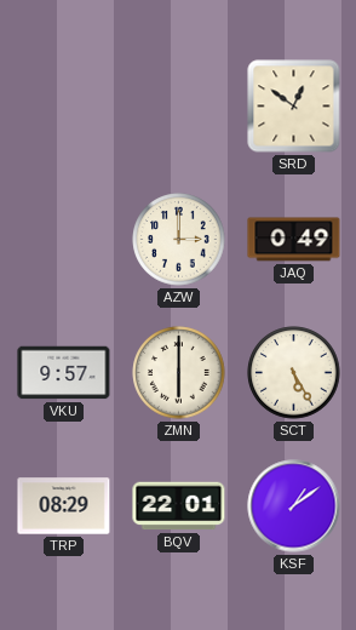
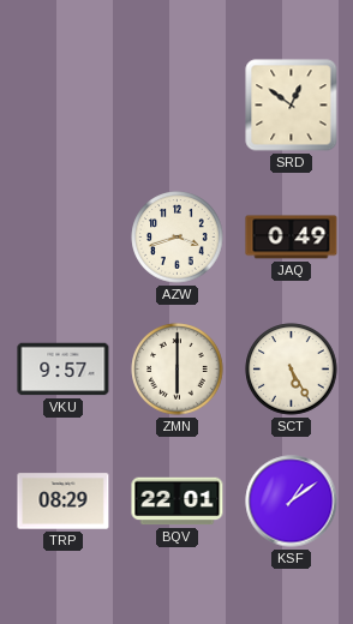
AZW: 3:00 -> 3:42 (178, 238)
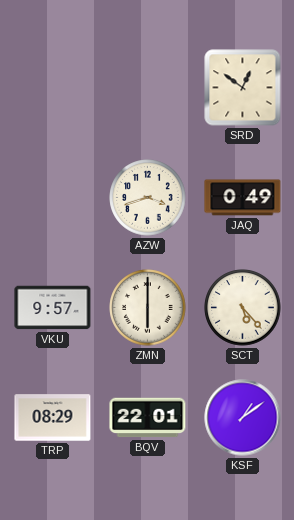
SCT: 5:25 -> 5:23 (243, 308)
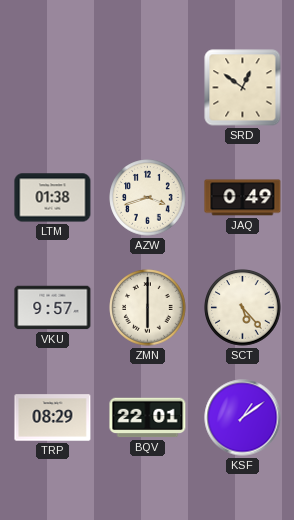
LTM: none -> 01:38 (53, 198)
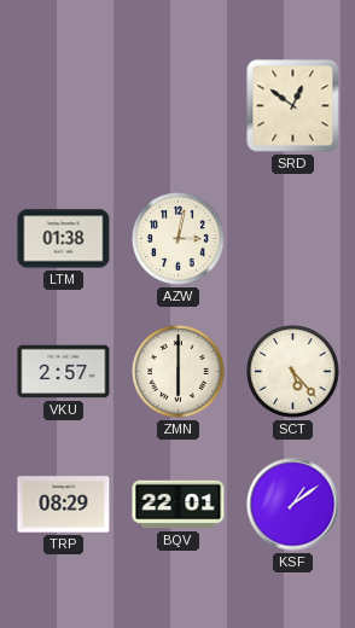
AZW: 3:42 -> 3:02 (179, 239)
JAQ: 0:49 -> none (243, 198)
VKU: 9:57 -> 2:57 (64, 372)
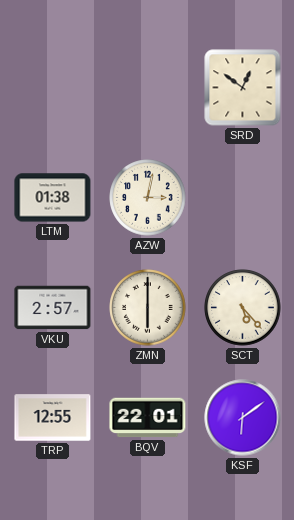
TRP: 08:29 -> 12:55 (53, 418)
KSF: 1:09 -> 6:09 (243, 418)
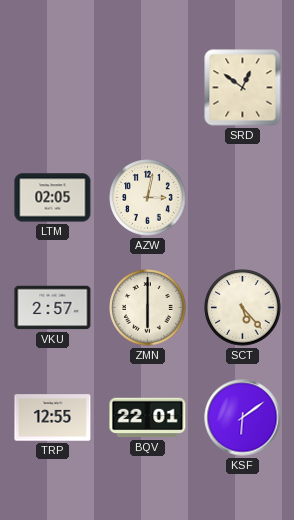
LTM: 01:38 -> 02:05 (53, 198)
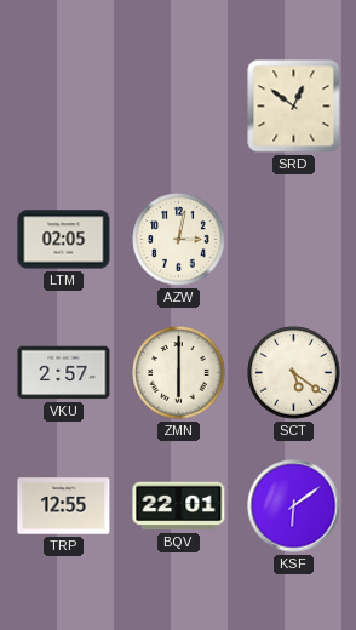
SCT: 5:23 -> 5:21 (294, 373)
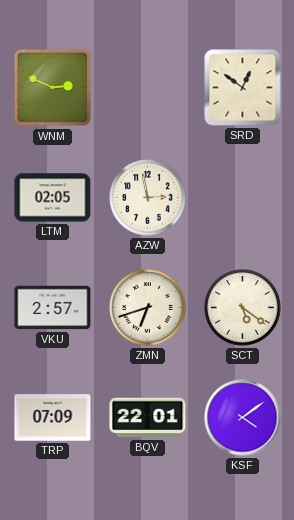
WNM: none -> 2:49 (53, 88)
AZW: 3:02 -> 2:58 (148, 198)
ZMN: 6:00 -> 6:42 (148, 308)
TRP: 12:55 -> 07:09 (53, 418)
KSF: 6:09 -> 4:09 (243, 418)
